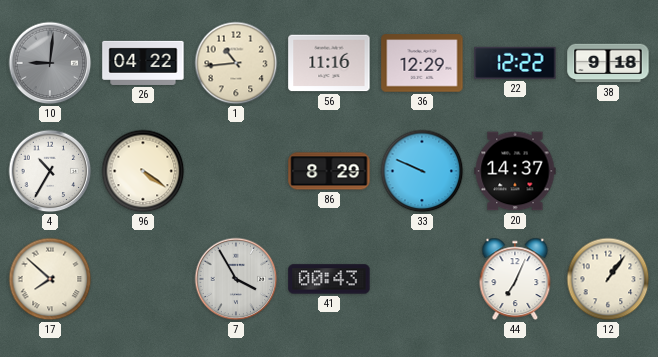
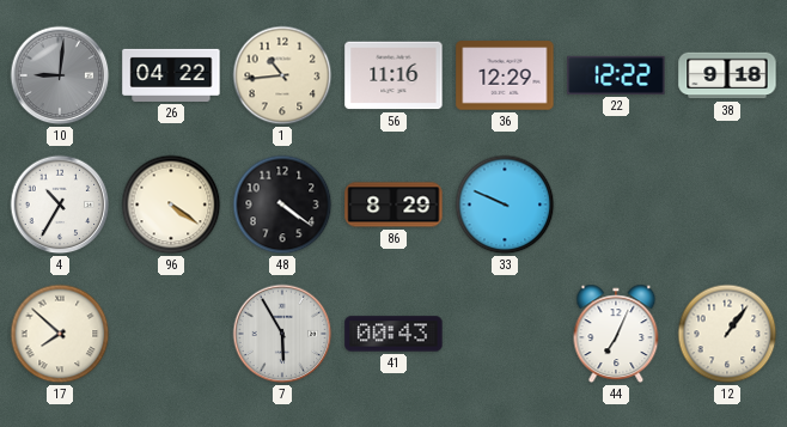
48: none -> 4:21 (282, 205)
20: 14:37 -> none (515, 171)
7: 3:55 -> 5:55 (282, 334)
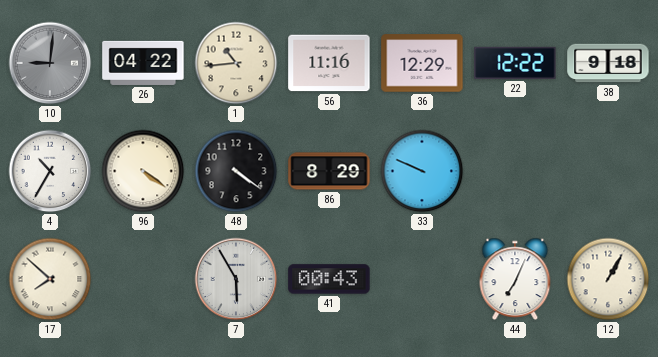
12: 1:06 -> 1:05 (608, 279)
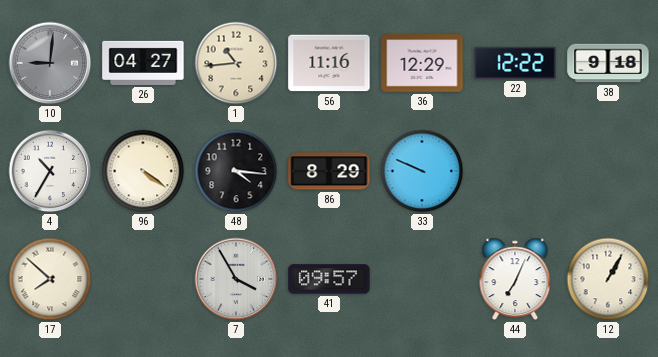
26: 04:22 -> 04:27 (143, 63)
48: 4:21 -> 4:16 (236, 171)
7: 5:55 -> 3:55 (236, 279)
41: 00:43 -> 09:57 (329, 279)
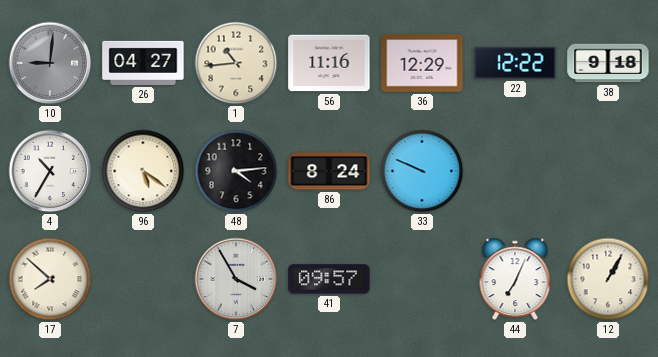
96: 4:21 -> 5:21 (143, 171)
48: 4:16 -> 4:14 (236, 171)
86: 8:29 -> 8:24 (329, 171)
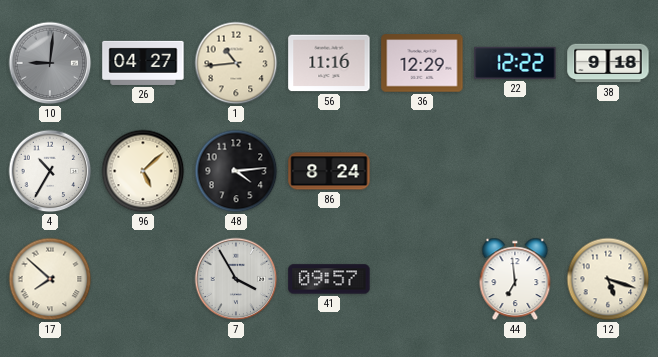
96: 5:21 -> 5:08 (143, 171)
33: 9:49 -> none (422, 171)
44: 7:04 -> 6:59 (515, 279)
12: 1:05 -> 5:18 (608, 279)
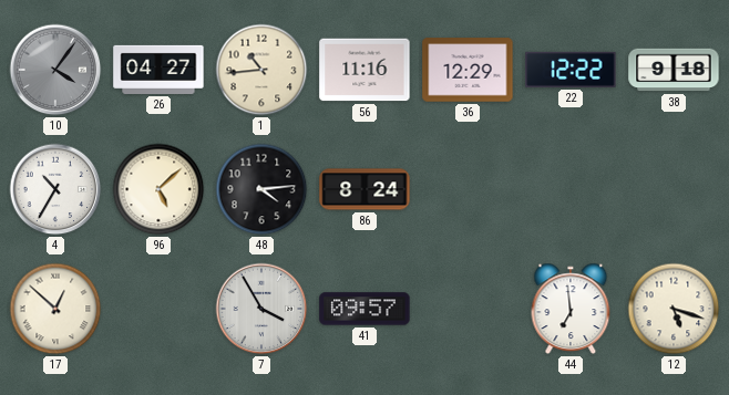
10: 9:01 -> 4:06 (55, 70)
17: 7:52 -> 12:52 (55, 309)
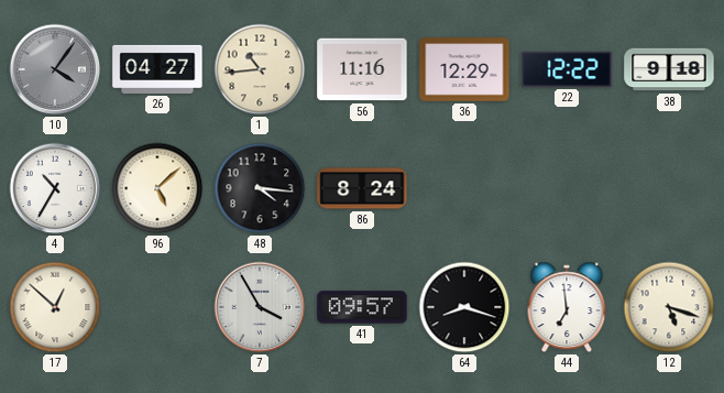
48: 4:14 -> 4:16 (260, 188)
64: none -> 8:18 (464, 307)
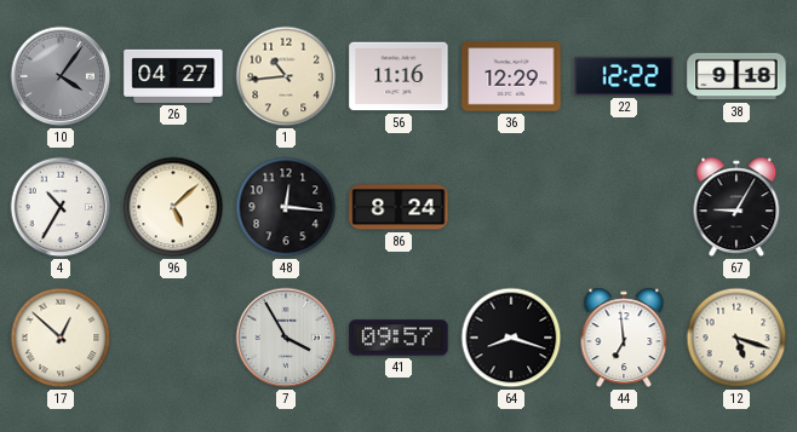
48: 4:16 -> 12:16 (286, 207)
67: none -> 9:05 (736, 207)
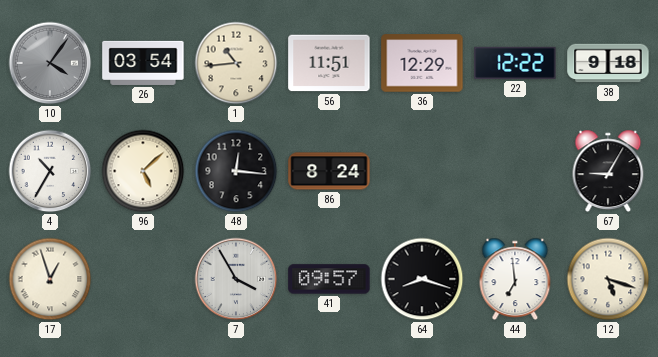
26: 04:27 -> 03:54 (143, 63)
56: 11:16 -> 11:51 (329, 63)
17: 12:52 -> 12:57 (50, 279)
